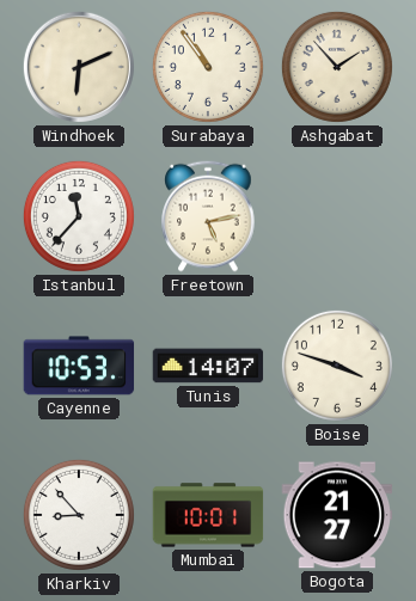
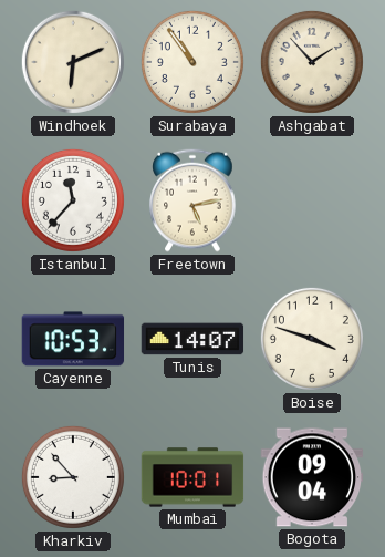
Bogota: 21:27 -> 09:04 (312, 477)
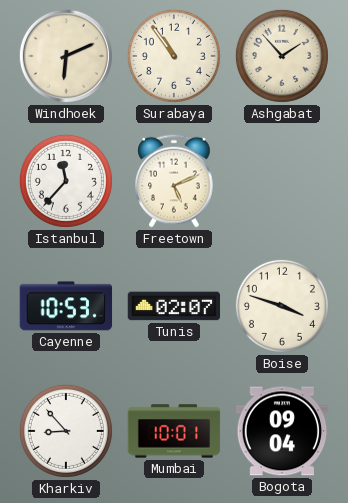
Freetown: 5:13 -> 5:11 (174, 181)
Tunis: 14:07 -> 02:07 (174, 306)
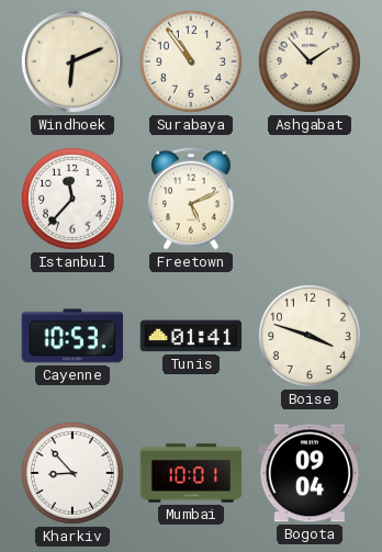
Tunis: 02:07 -> 01:41 (191, 336)
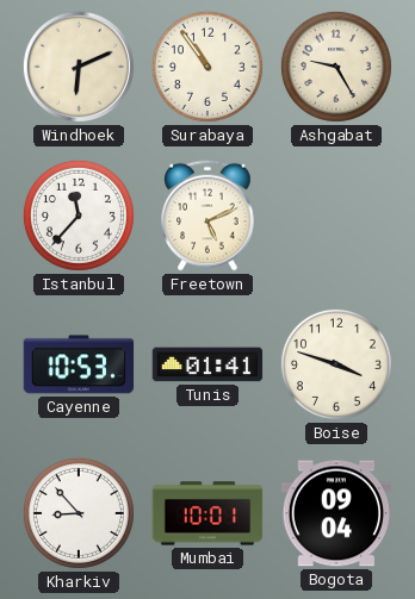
Ashgabat: 1:53 -> 9:25 (336, 67)
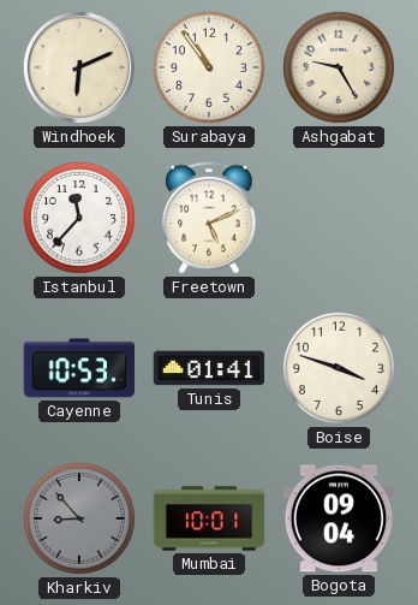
Kharkiv dial: white -> grey (79, 518)
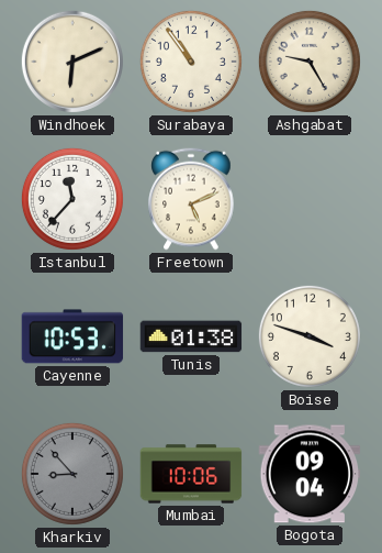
Tunis: 01:41 -> 01:38 (191, 336)
Mumbai: 10:01 -> 10:06 (191, 474)
